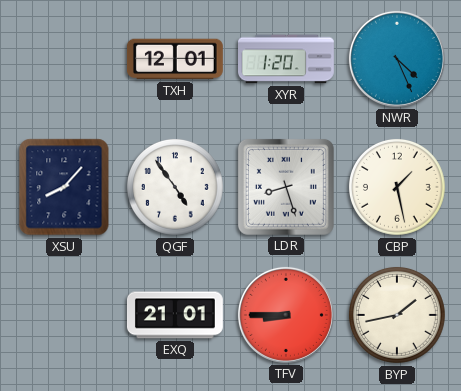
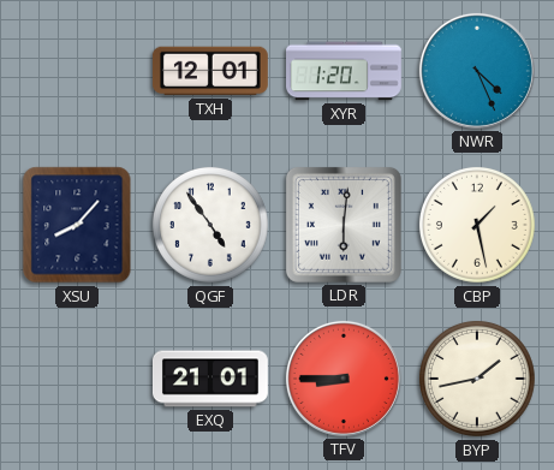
LDR: 8:27 -> 6:01 (344, 225)
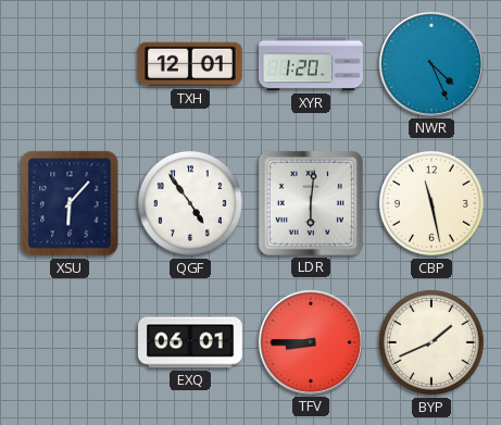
XSU: 8:07 -> 6:07 (70, 203)
CBP: 1:28 -> 11:28 (431, 203)
EXQ: 21:01 -> 06:01 (190, 342)
BYP: 1:43 -> 1:41 (431, 342)
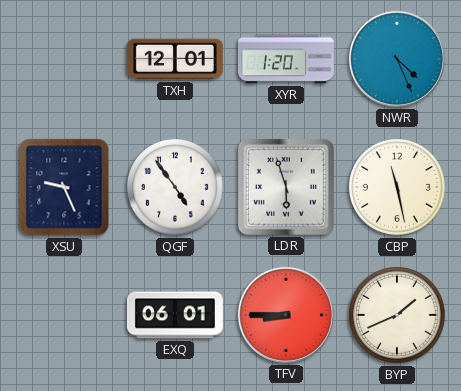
XSU: 6:07 -> 9:26 (64, 187)
LDR: 6:01 -> 5:57 (286, 187)
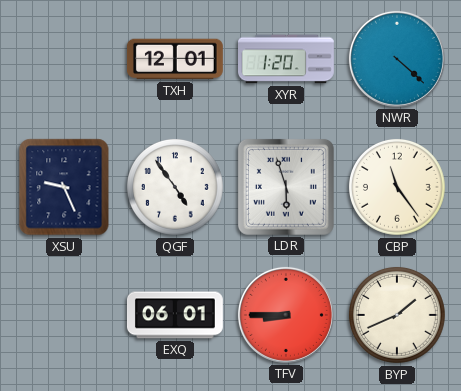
NWR: 4:26 -> 4:22 (397, 59)
CBP: 11:28 -> 11:24 (397, 187)
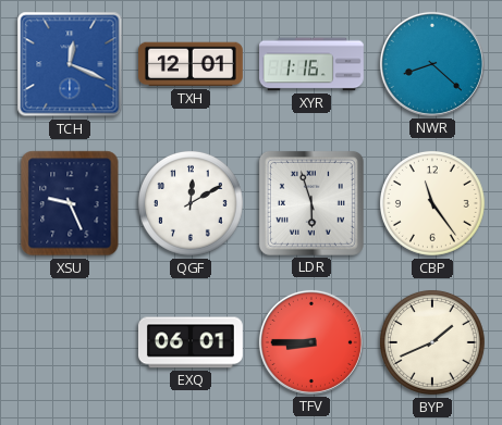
TCH: none -> 12:19 (70, 64)
XYR: 1:20 -> 1:16 (313, 64)
NWR: 4:22 -> 8:22 (432, 64)
QGF: 4:54 -> 12:10 (191, 203)
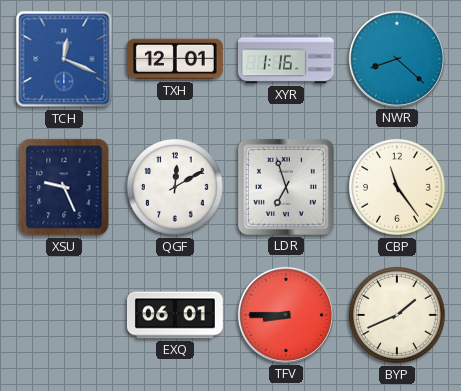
LDR: 5:57 -> 6:57 (286, 187)
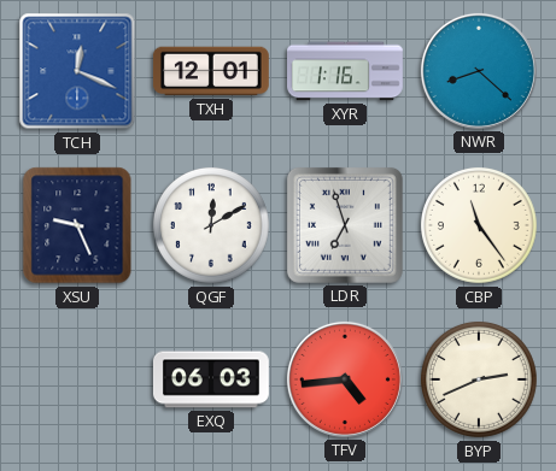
EXQ: 06:01 -> 06:03 (211, 379)
TFV: 8:45 -> 4:44 (345, 379)
BYP: 1:41 -> 2:41 (479, 379)
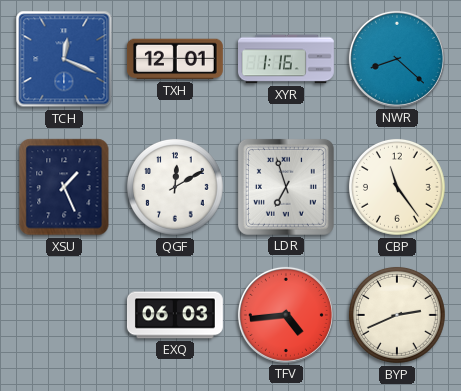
XSU: 9:26 -> 1:26 (64, 187)
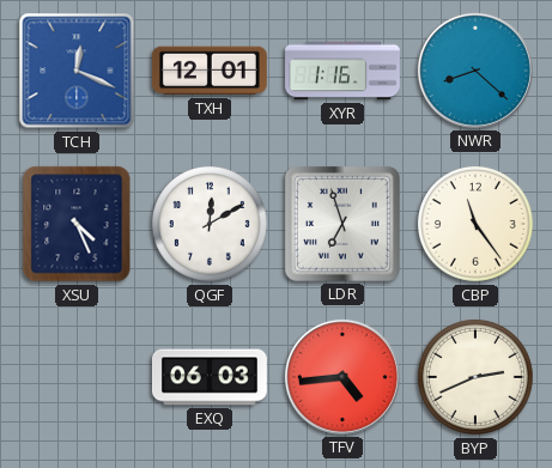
XSU: 1:26 -> 4:26 (77, 224)
